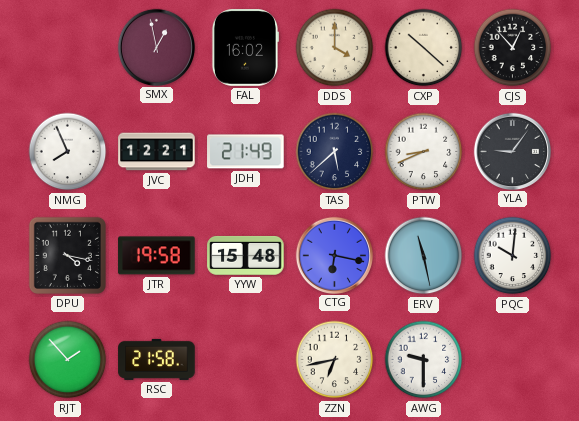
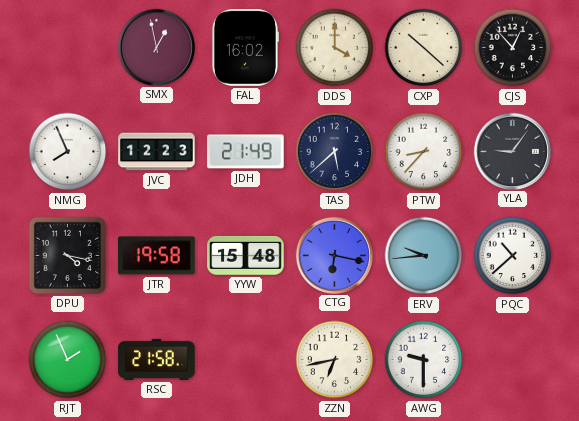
JVC: 12:21 -> 12:23 (157, 152)
PTW: 8:41 -> 8:37 (424, 152)
ERV: 11:28 -> 9:44 (424, 256)
PQC: 10:01 -> 10:38 (513, 256)
RJT: 1:53 -> 1:56 (68, 360)
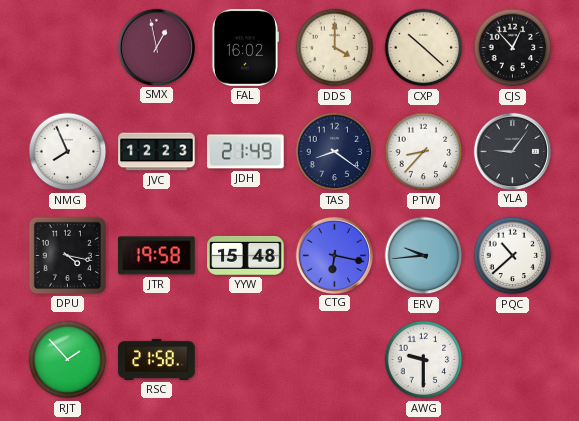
TAS: 5:38 -> 8:21 (335, 152)
RJT: 1:56 -> 1:53 (68, 360)
ZZN: 6:43 -> none (335, 360)
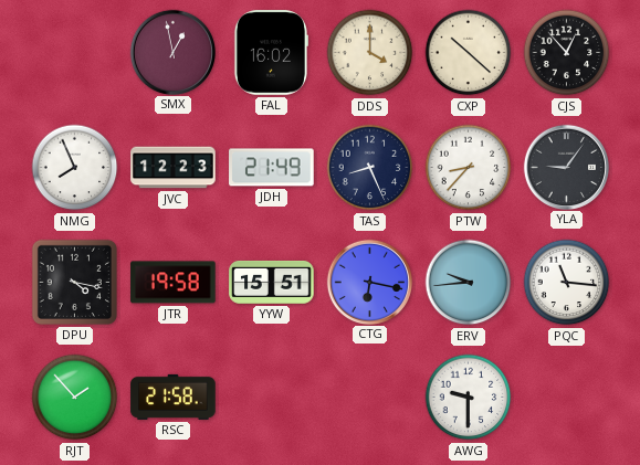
TAS: 8:21 -> 8:26 (370, 168)
YYW: 15:48 -> 15:51 (272, 282)
PQC: 10:38 -> 11:16 (567, 283)
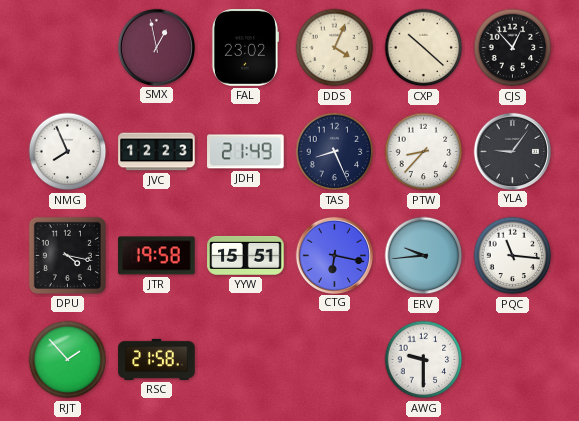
FAL: 16:02 -> 23:02 (244, 48)
DDS: 4:00 -> 4:04 (335, 48)
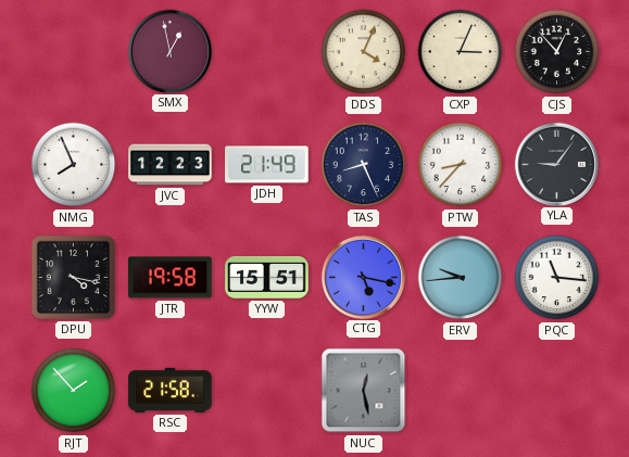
FAL: 23:02 -> none (244, 48)
CXP: 10:22 -> 3:04 (461, 52)
CTG: 6:17 -> 5:17 (363, 277)
NUC: none -> 12:28 (364, 391)
AWG: 9:30 -> none (424, 360)
